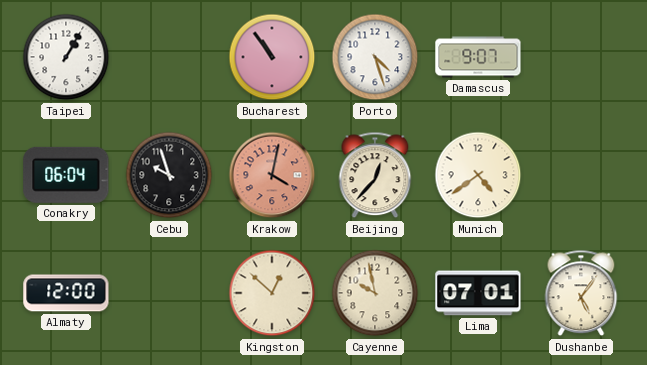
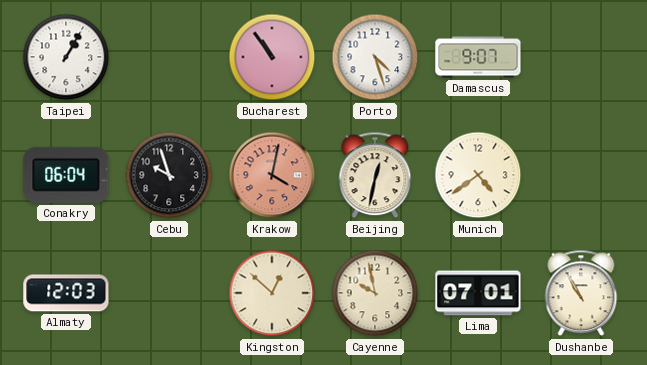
Beijing: 12:37 -> 12:32 (375, 175)
Almaty: 12:00 -> 12:03 (66, 293)
Dushanbe: 5:06 -> 10:55 (581, 293)
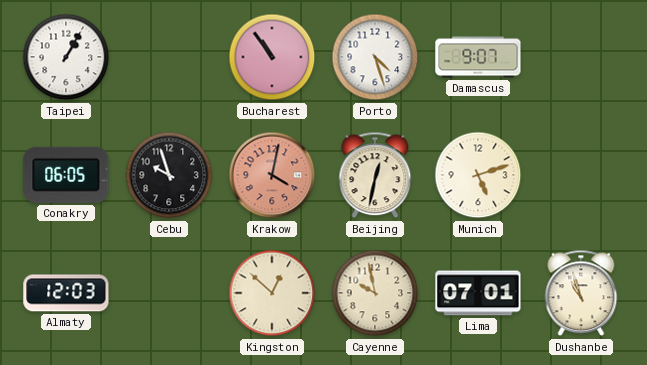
Conakry: 06:04 -> 06:05 (66, 175)
Munich: 4:39 -> 5:12 (478, 175)
Dushanbe: 10:55 -> 10:57 (581, 293)
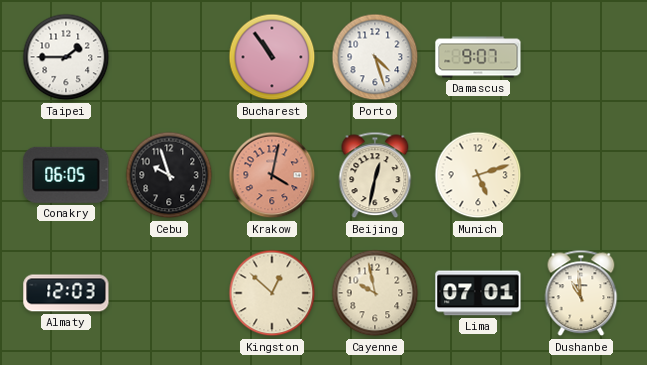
Taipei: 1:05 -> 1:45 (66, 57)
Dushanbe: 10:57 -> 10:59 (581, 293)
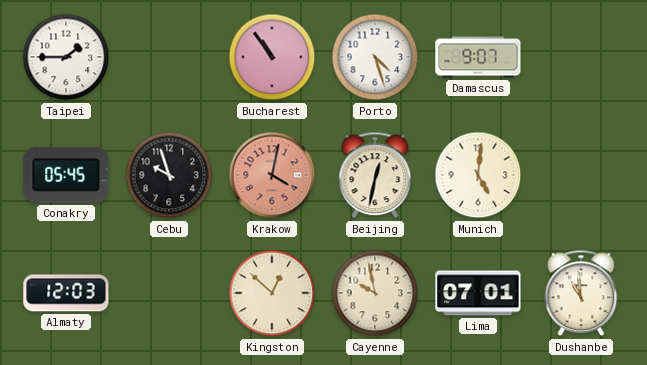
Conakry: 06:05 -> 05:45 (66, 175)
Munich: 5:12 -> 5:01 (478, 175)
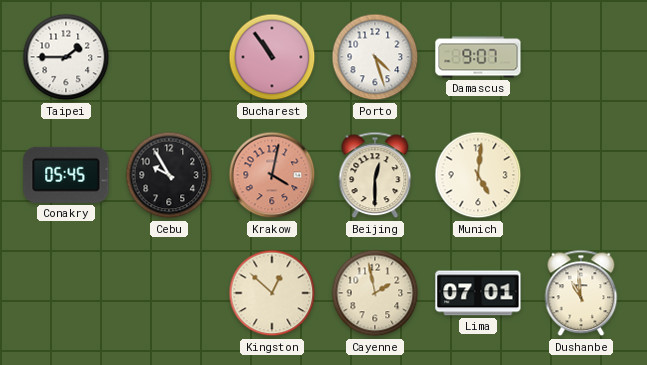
Cebu: 9:57 -> 9:55 (169, 175)
Beijing: 12:32 -> 12:30 (375, 175)
Almaty: 12:03 -> none (66, 293)
Cayenne: 9:58 -> 1:58 (375, 293)
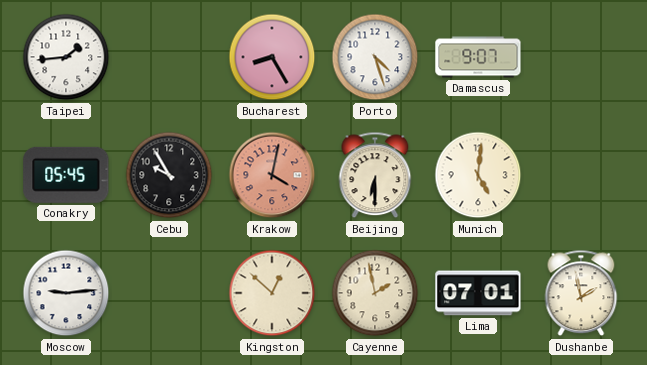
Taipei: 1:45 -> 1:44 (66, 57)
Bucharest: 10:54 -> 8:25 (272, 57)
Beijing: 12:30 -> 6:30 (375, 175)
Moscow: none -> 9:14 (66, 293)
Dushanbe: 10:59 -> 1:58 (581, 293)
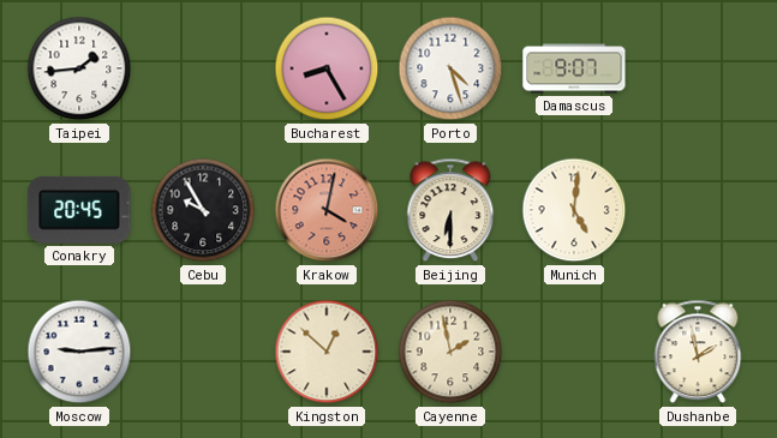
Conakry: 05:45 -> 20:45 (79, 210)
Lima: 07:01 -> none (478, 293)
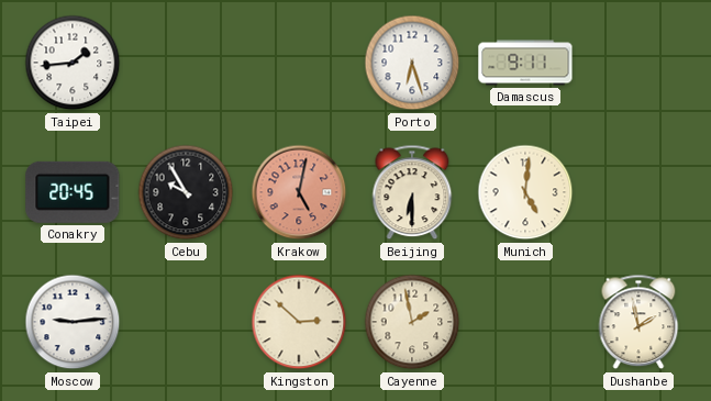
Bucharest: 8:25 -> none (327, 68)
Porto: 4:27 -> 6:27 (412, 63)
Damascus: 9:07 -> 9:11 (525, 63)
Krakow: 4:02 -> 5:02 (299, 192)
Kingston: 12:52 -> 2:52 (299, 322)
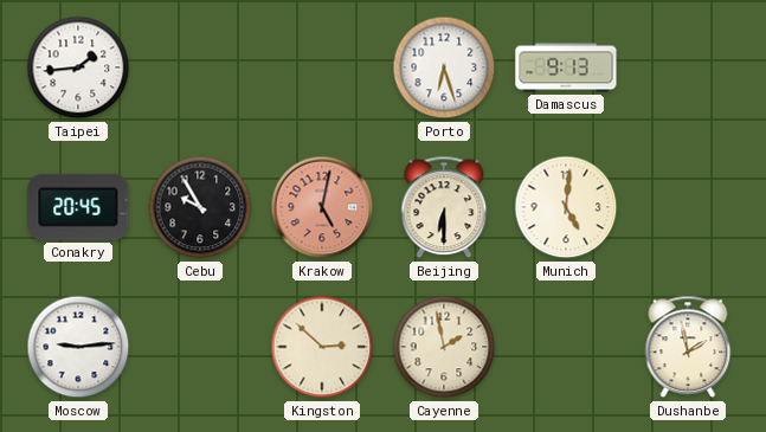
Damascus: 9:11 -> 9:13 (566, 67)
